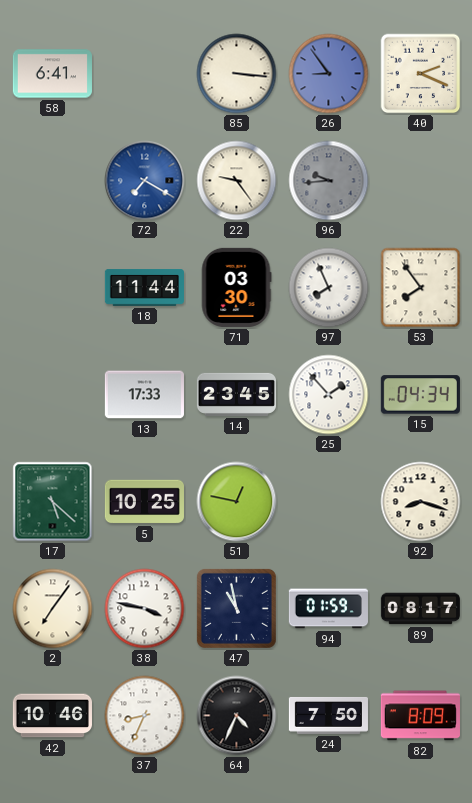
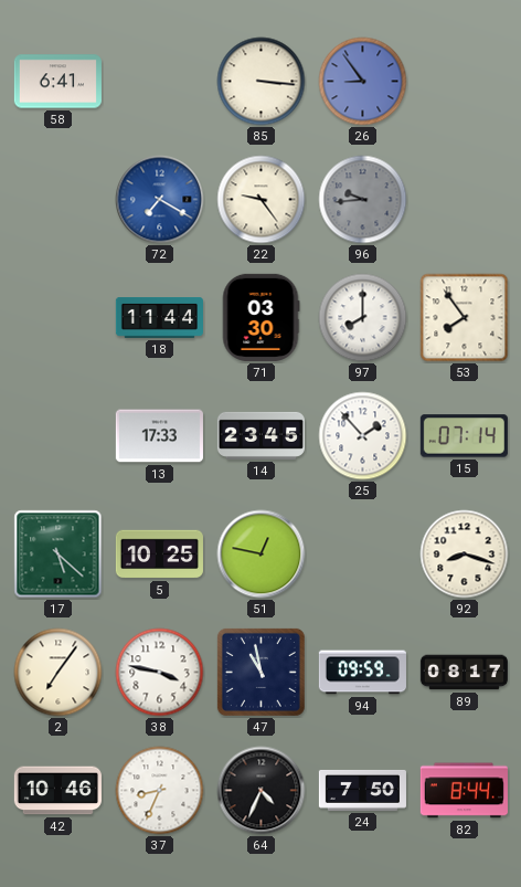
40: 2:19 -> none (421, 74)
97: 7:56 -> 8:00 (363, 318)
15: 04:34 -> 07:14 (464, 436)
94: 01:59 -> 09:59 (362, 673)
82: 8:09 -> 8:44 (464, 791)
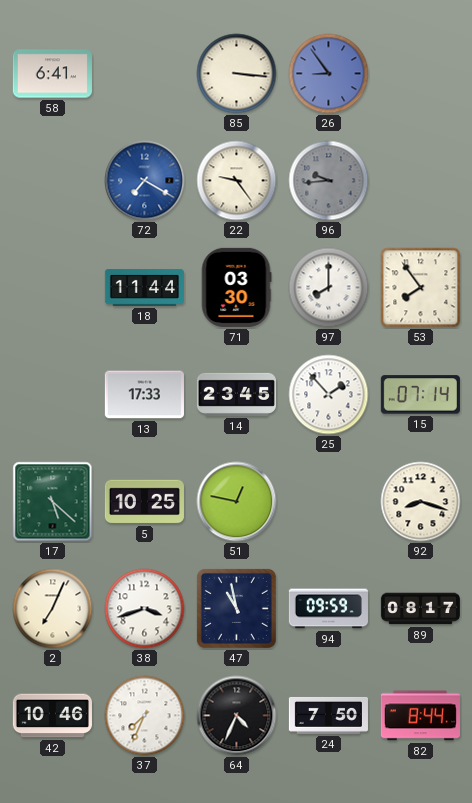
2: 7:06 -> 7:04 (53, 609)
38: 3:47 -> 3:42 (145, 609)
37: 8:34 -> 7:34 (145, 716)
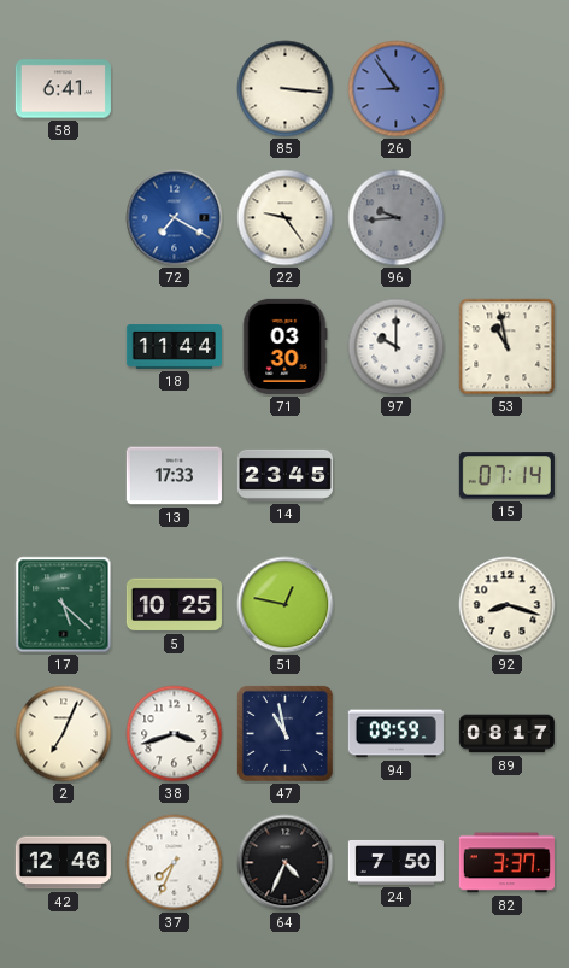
97: 8:00 -> 10:00 (397, 347)
53: 7:54 -> 10:58 (508, 347)
25: 1:53 -> none (329, 395)
42: 10:46 -> 12:46 (63, 863)
82: 8:44 -> 3:37 (506, 863)
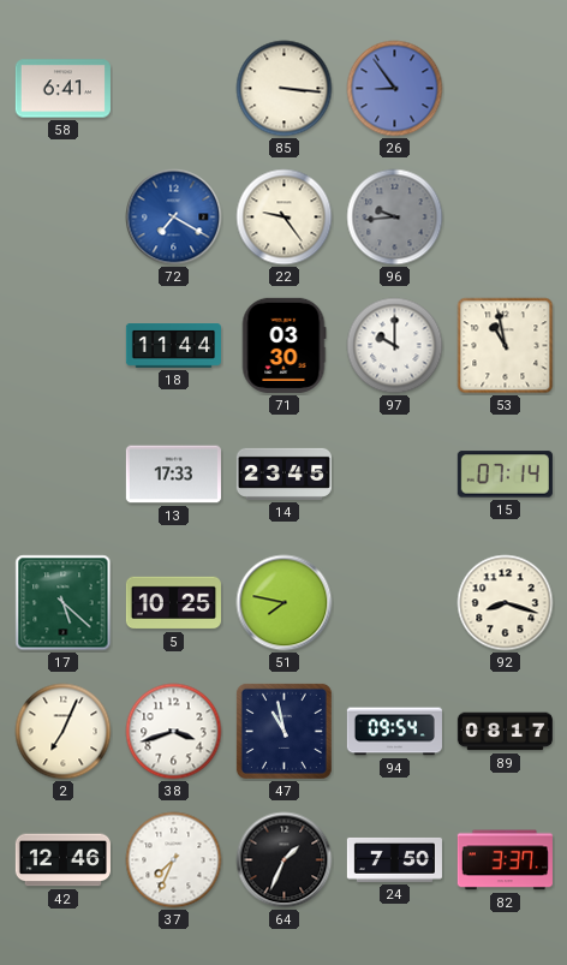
51: 12:47 -> 7:47 (285, 603)
94: 09:59 -> 09:54 (394, 732)
64: 4:34 -> 1:34 (285, 860)
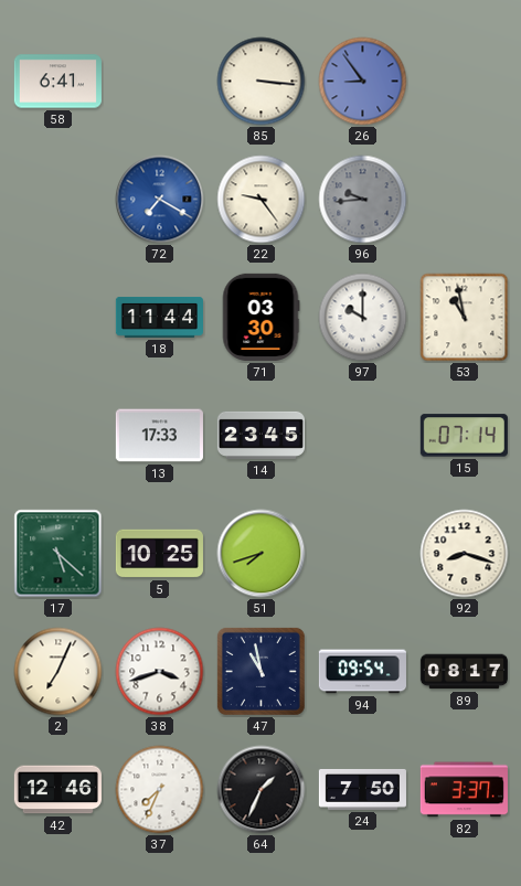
51: 7:47 -> 7:42 (262, 554)
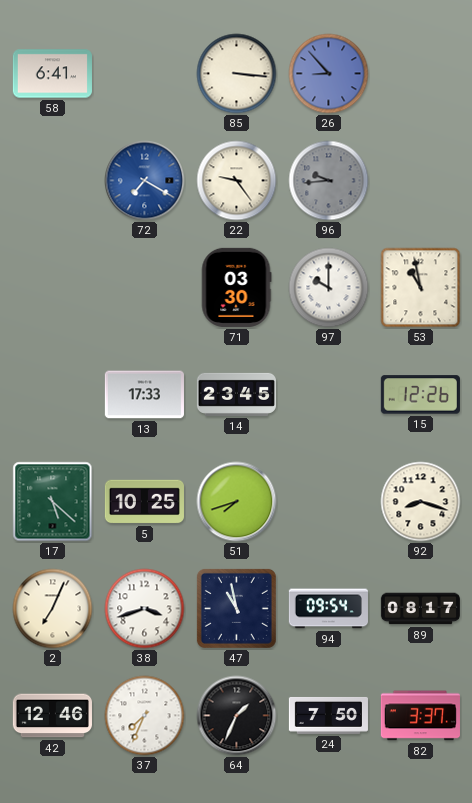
26: 8:54 -> 8:53 (329, 74)
18: 11:44 -> none (159, 318)
15: 07:14 -> 12:26 (420, 395)
